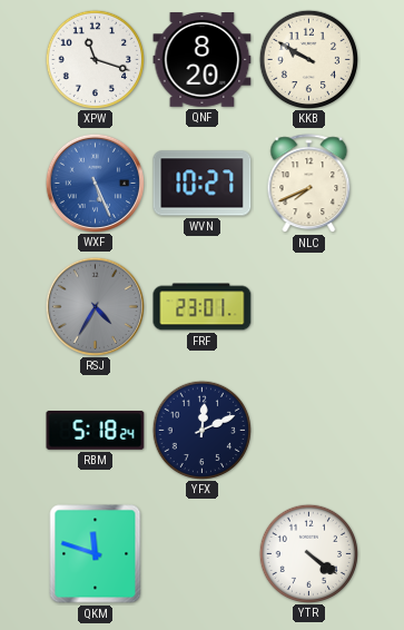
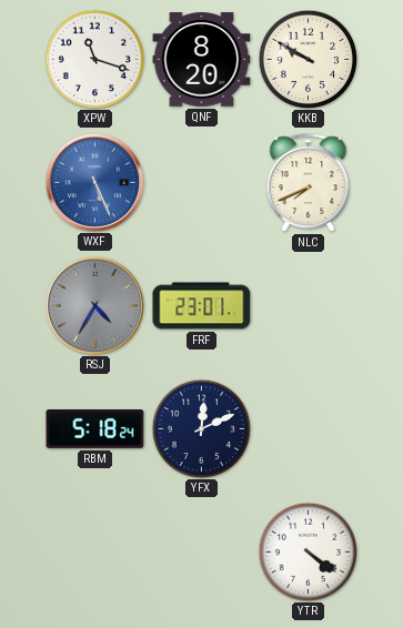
WVN: 10:27 -> none (203, 184)
QKM: 11:48 -> none (96, 554)
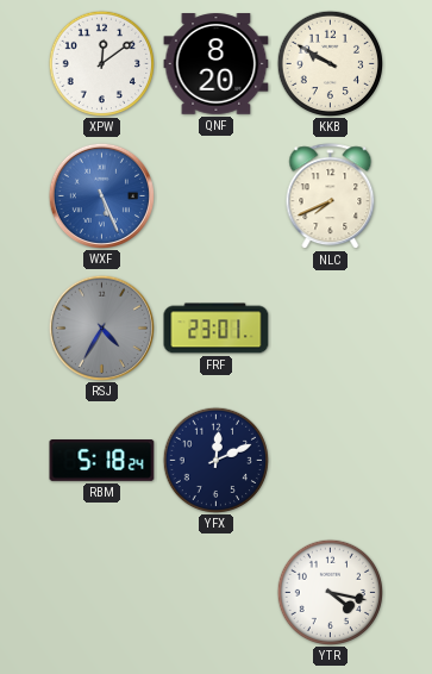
XPW: 11:18 -> 12:09 (101, 63)
YTR: 4:21 -> 4:17 (330, 592)
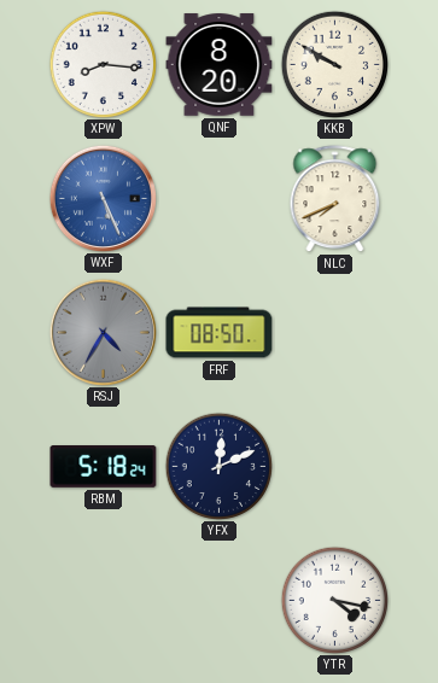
XPW: 12:09 -> 8:16 (103, 64)
FRF: 23:01 -> 08:50 (220, 333)
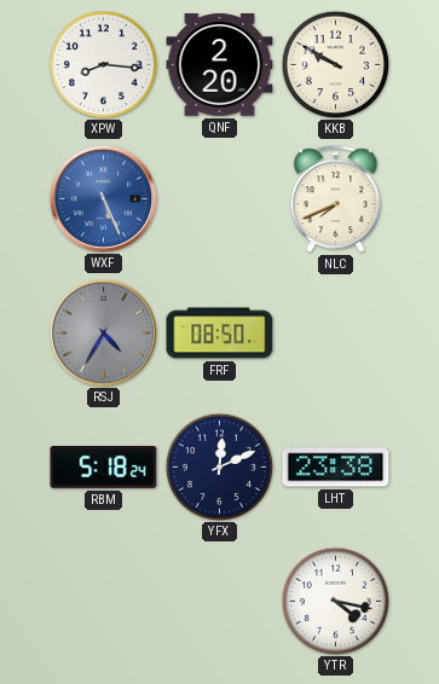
QNF: 8:20 -> 2:20 (220, 65)
LHT: none -> 23:38 (336, 468)
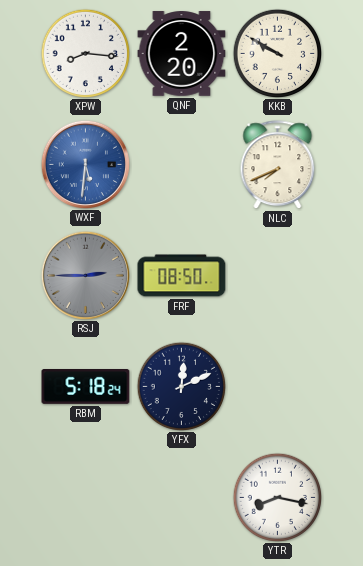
WXF: 5:26 -> 5:31 (85, 164)
RSJ: 4:35 -> 2:45 (85, 275)
LHT: 23:38 -> none (336, 468)
YTR: 4:17 -> 8:17 (277, 497)
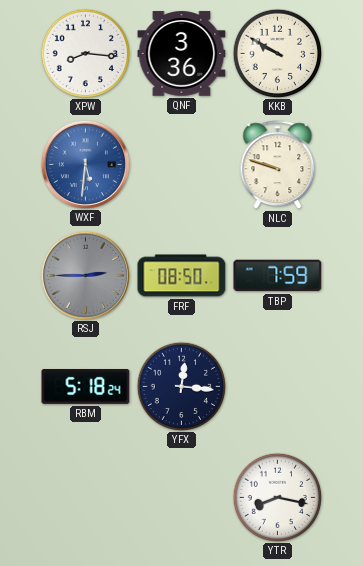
QNF: 2:20 -> 3:36 (182, 54)
NLC: 7:41 -> 9:48 (278, 165)
TBP: none -> 7:59 (278, 276)
YFX: 12:11 -> 12:16 (181, 386)
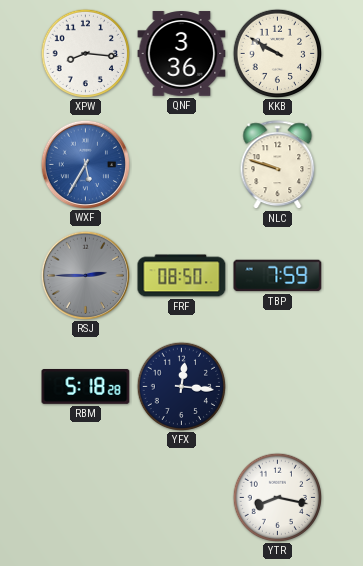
WXF: 5:31 -> 5:35 (85, 164)
RBM: 5:18:24 -> 5:18:28 (86, 387)
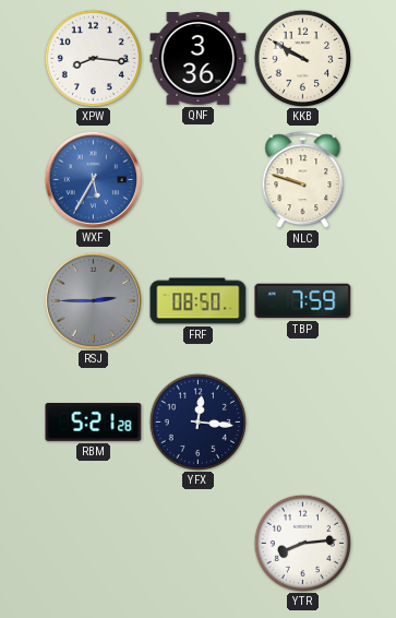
RBM: 5:18 -> 5:21 (94, 423)
YTR: 8:17 -> 8:14 (302, 543)
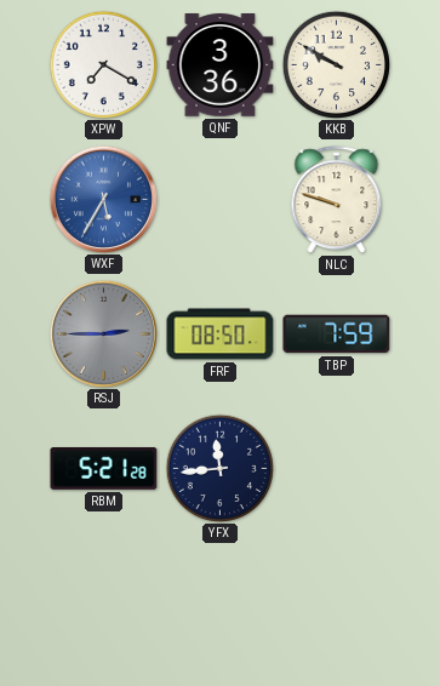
XPW: 8:16 -> 7:20 (103, 64)
YFX: 12:16 -> 11:44 (219, 468)
YTR: 8:14 -> none (302, 543)
